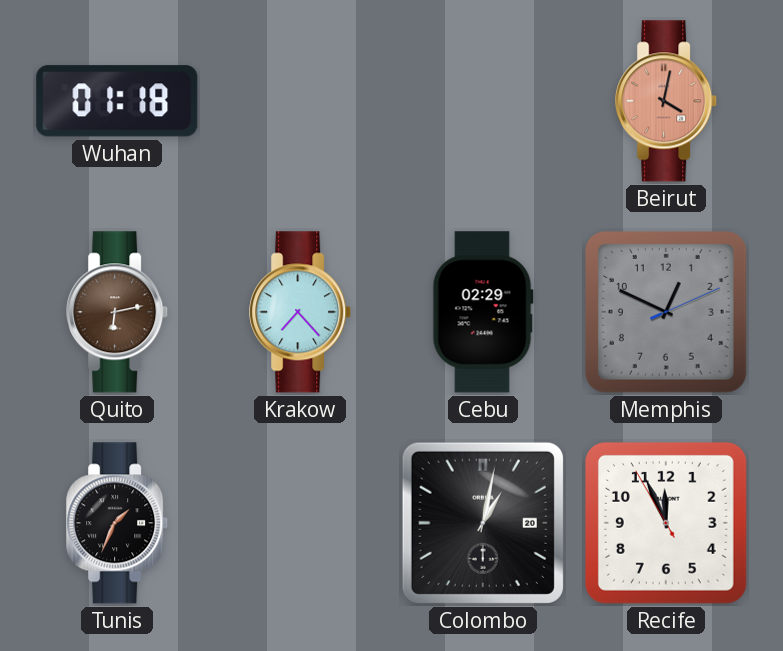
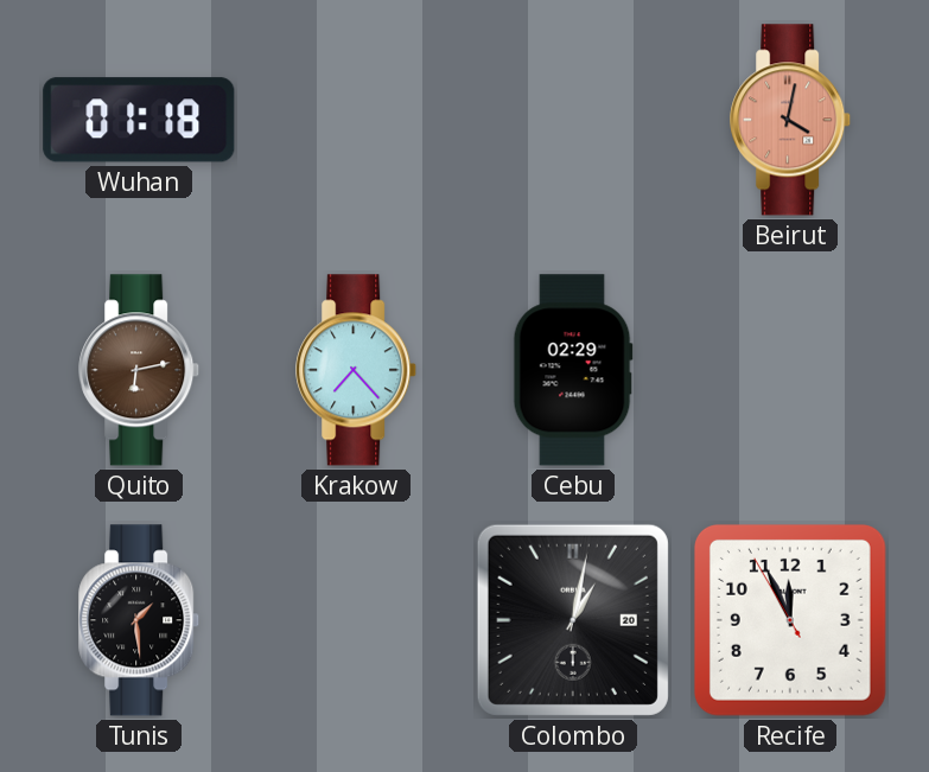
Memphis: 12:49 -> none (666, 312)
Tunis: 1:34 -> 1:29 (140, 620)
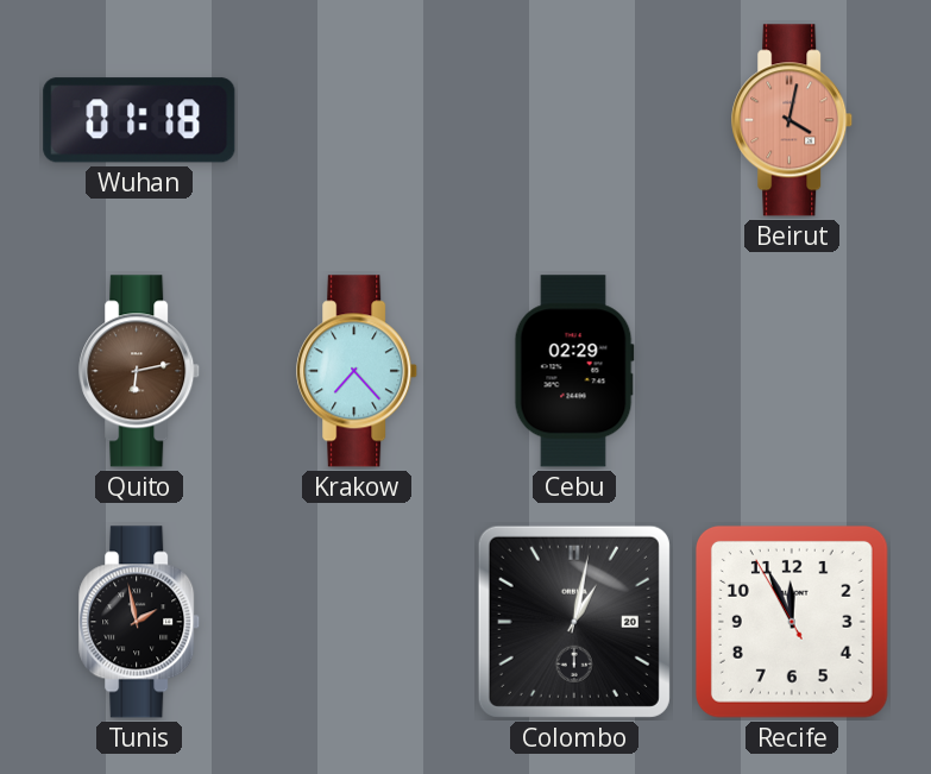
Tunis: 1:29 -> 1:58 (140, 622)
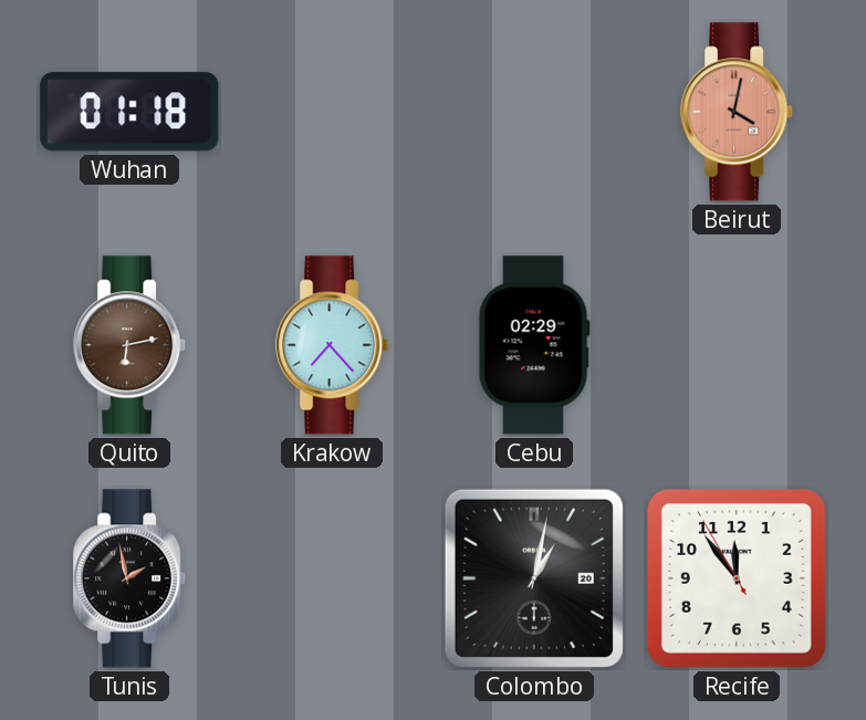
Recife: 11:55 -> 11:53 (737, 578)
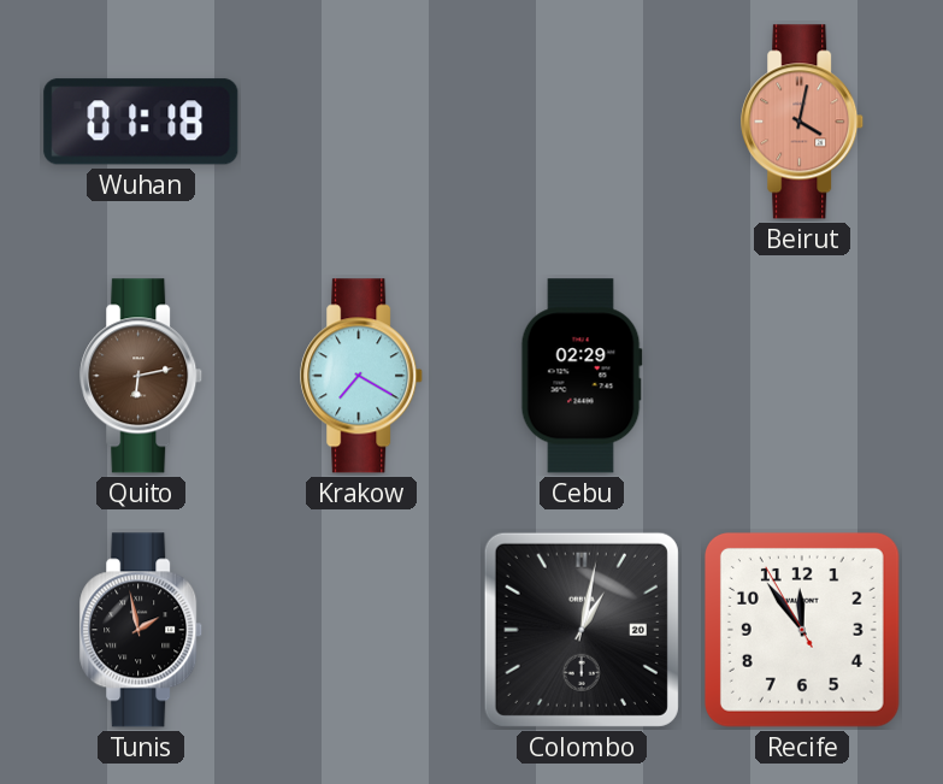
Krakow: 7:23 -> 7:20 (363, 376)
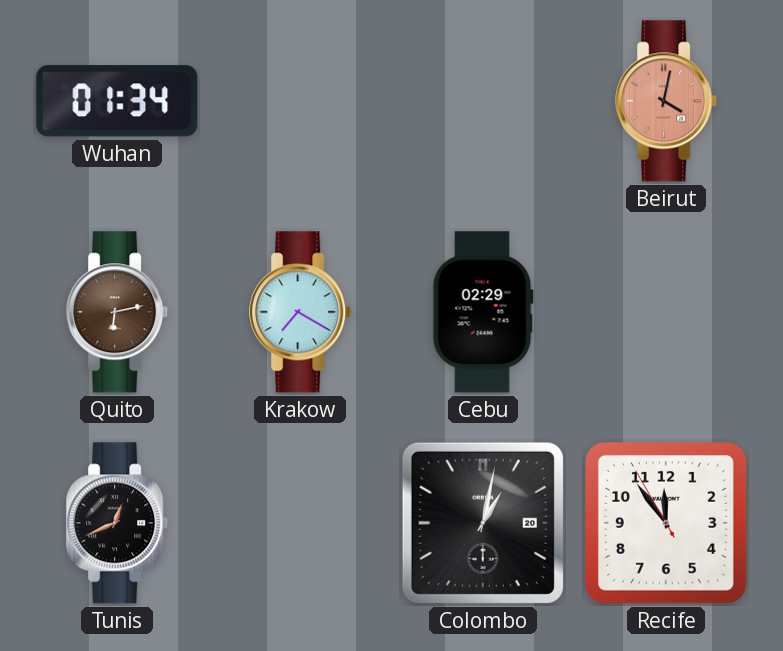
Wuhan: 01:18 -> 01:34 (117, 101)
Tunis: 1:58 -> 12:41 (118, 523)
